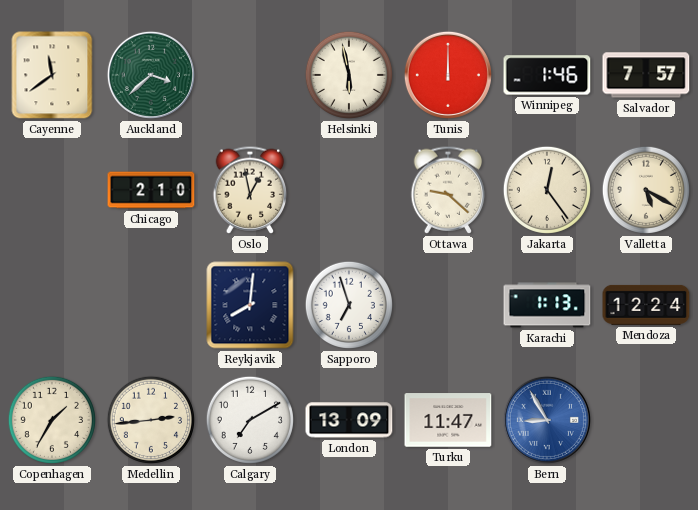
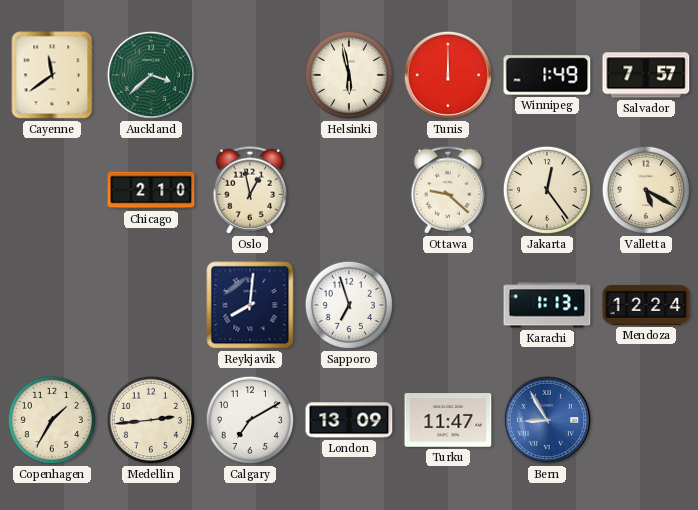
Winnipeg: 1:46 -> 1:49 (547, 75)
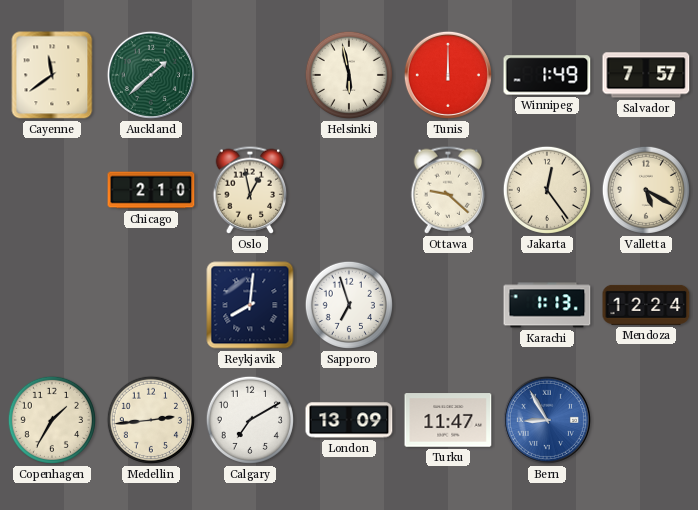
Auckland: 3:38 -> 1:38 (151, 75)
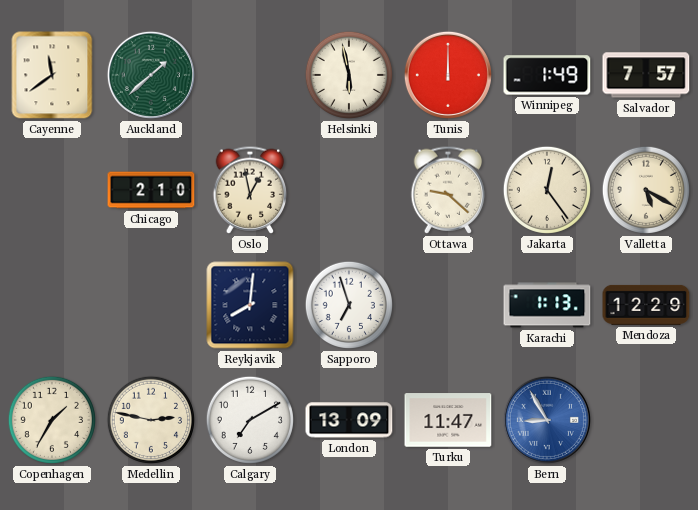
Mendoza: 12:24 -> 12:29 (646, 305)
Medellin: 2:44 -> 2:47 (151, 420)
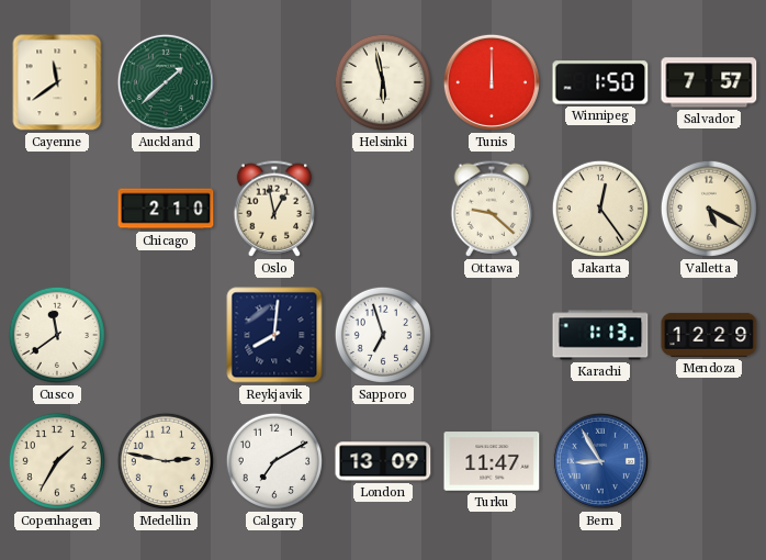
Winnipeg: 1:49 -> 1:50 (600, 82)
Cusco: none -> 11:39 (57, 335)
